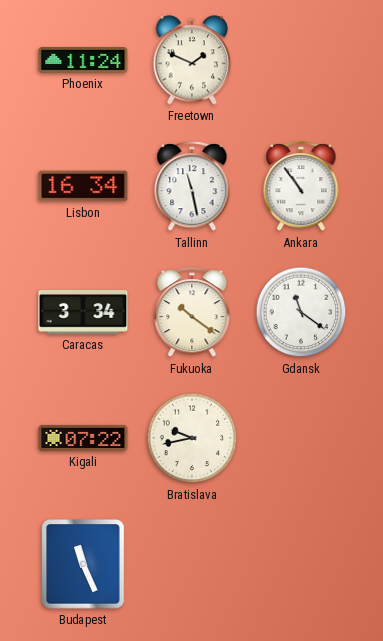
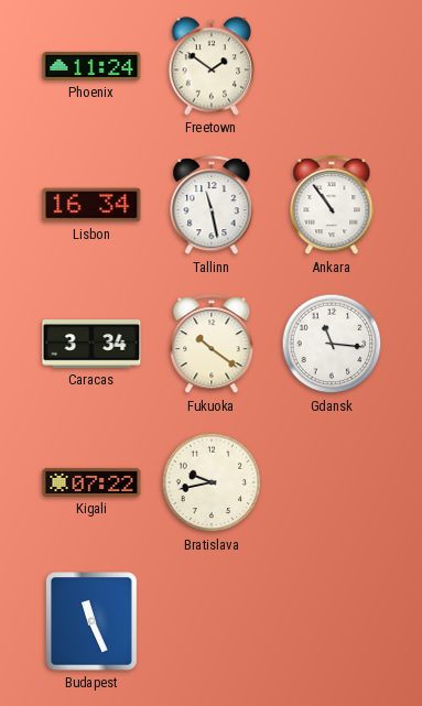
Freetown: 1:49 -> 1:51 (212, 66)
Gdansk: 11:21 -> 11:16 (332, 344)
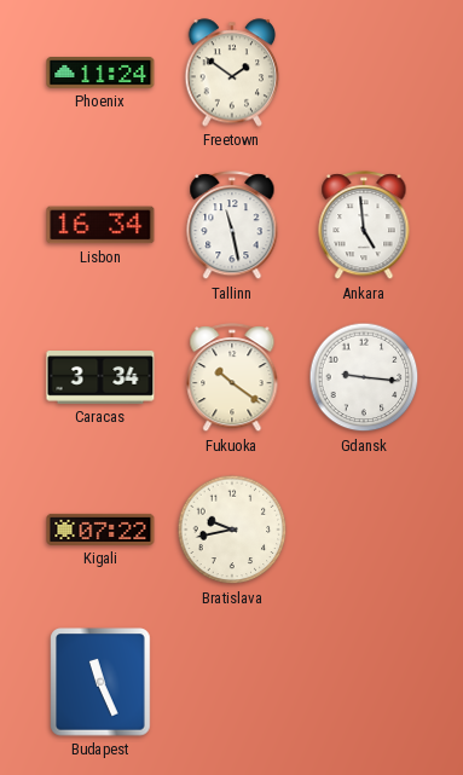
Ankara: 10:54 -> 4:59 (364, 226)
Gdansk: 11:16 -> 9:16 (364, 377)
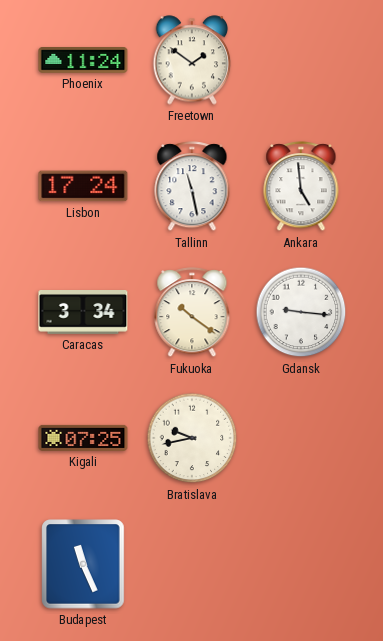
Lisbon: 16:34 -> 17:24 (83, 186)
Kigali: 07:22 -> 07:25 (83, 438)
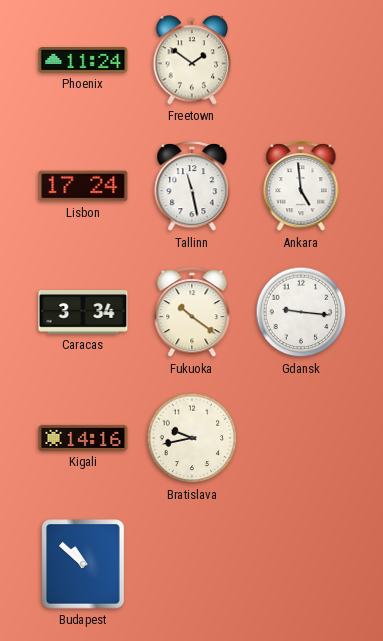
Kigali: 07:25 -> 14:16 (83, 438)
Budapest: 11:26 -> 10:52 (83, 564)
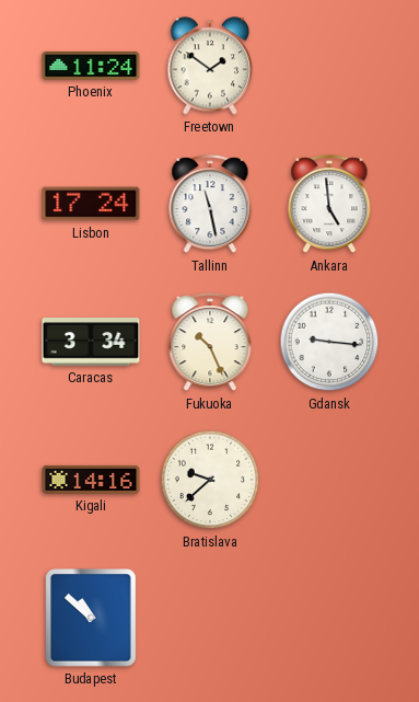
Fukuoka: 10:21 -> 10:26 (210, 343)
Bratislava: 9:43 -> 9:38 (210, 480)
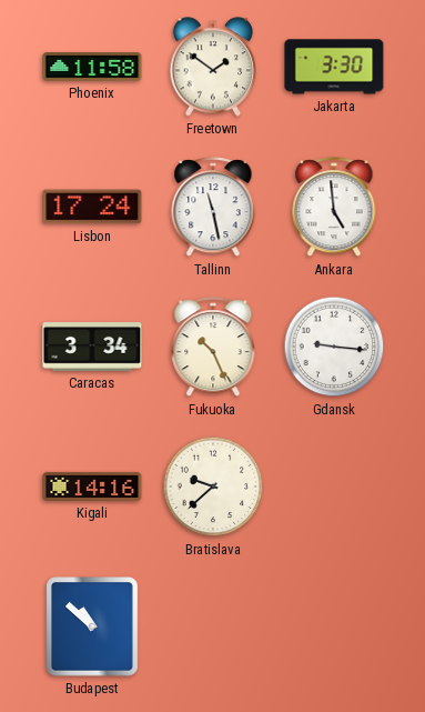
Phoenix: 11:24 -> 11:58 (92, 68)
Jakarta: none -> 3:30 (334, 67)
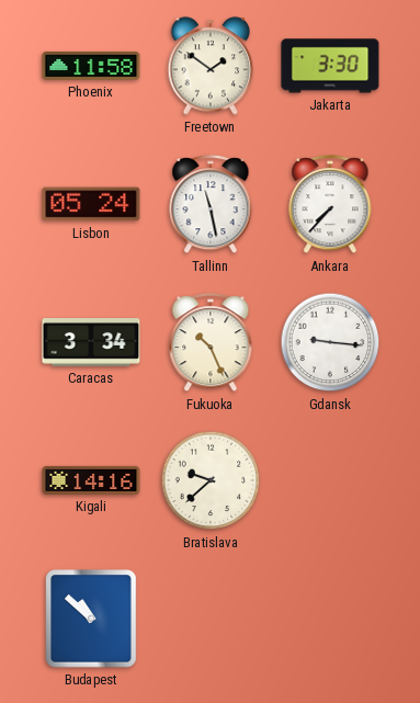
Lisbon: 17:24 -> 05:24 (91, 204)
Ankara: 4:59 -> 7:37 (330, 205)
